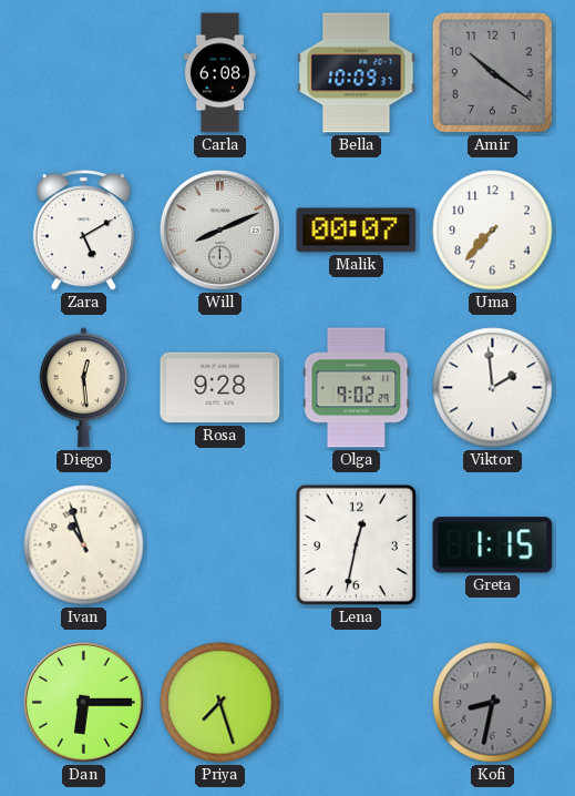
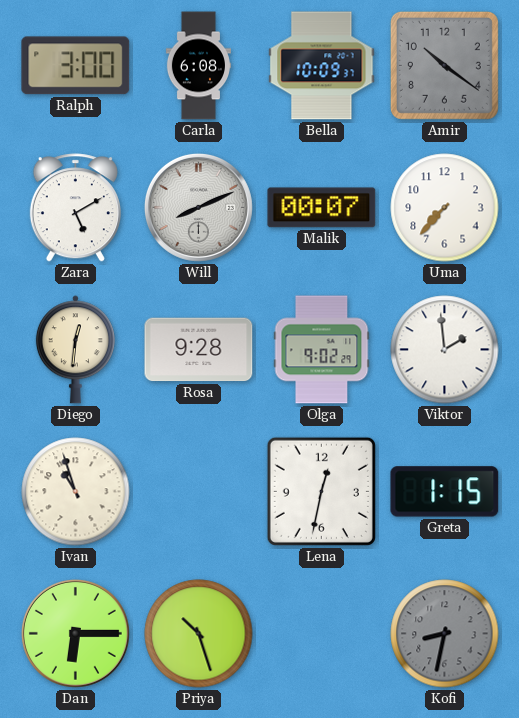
Ralph: none -> 3:00 (76, 66)
Diego: 12:29 -> 12:31 (75, 350)
Priya: 7:27 -> 10:27 (199, 634)
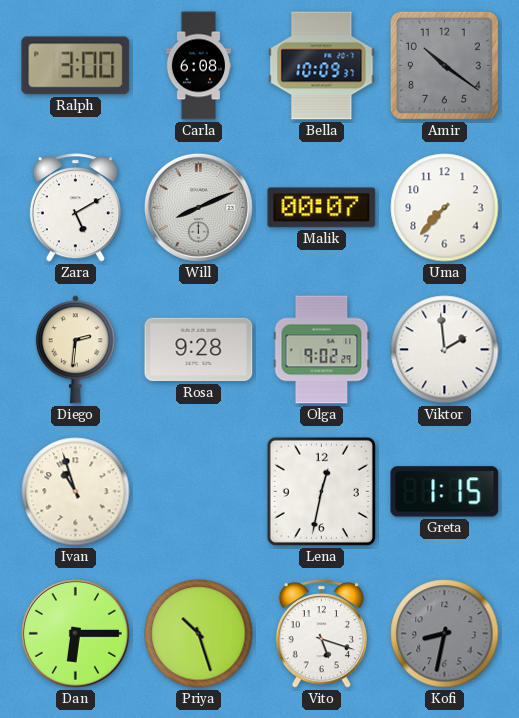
Diego: 12:31 -> 2:31 (75, 350)
Vito: none -> 5:18 (321, 634)
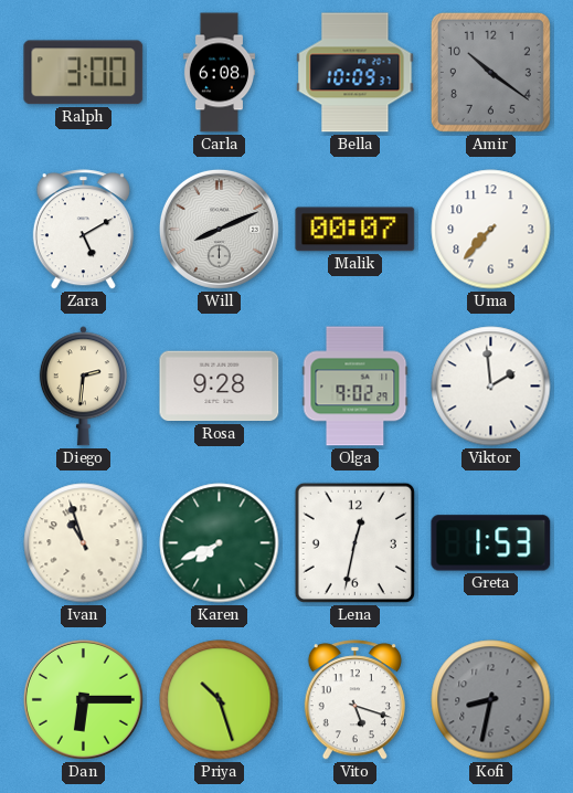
Karen: none -> 7:41 (220, 543)
Greta: 1:15 -> 1:53 (491, 543)
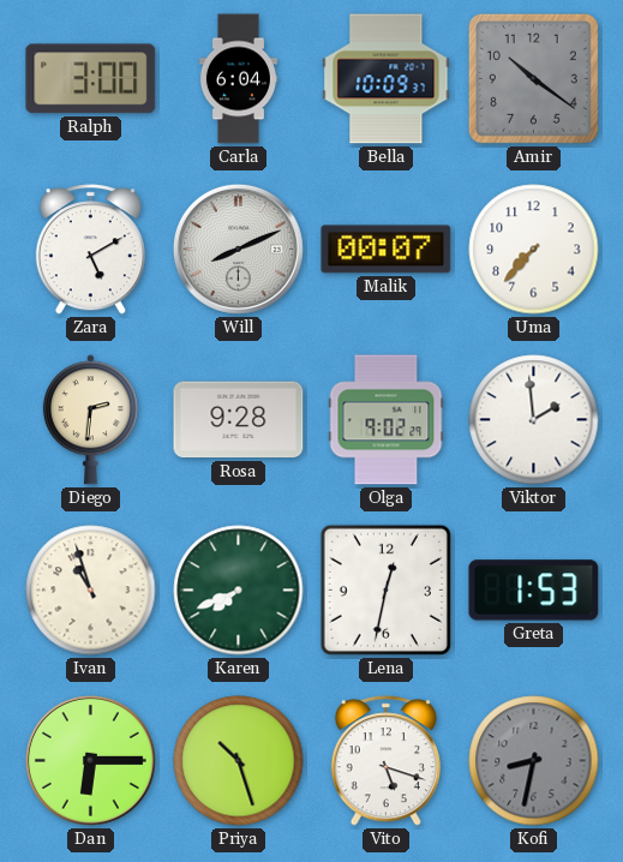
Carla: 6:08 -> 6:04 (238, 79)
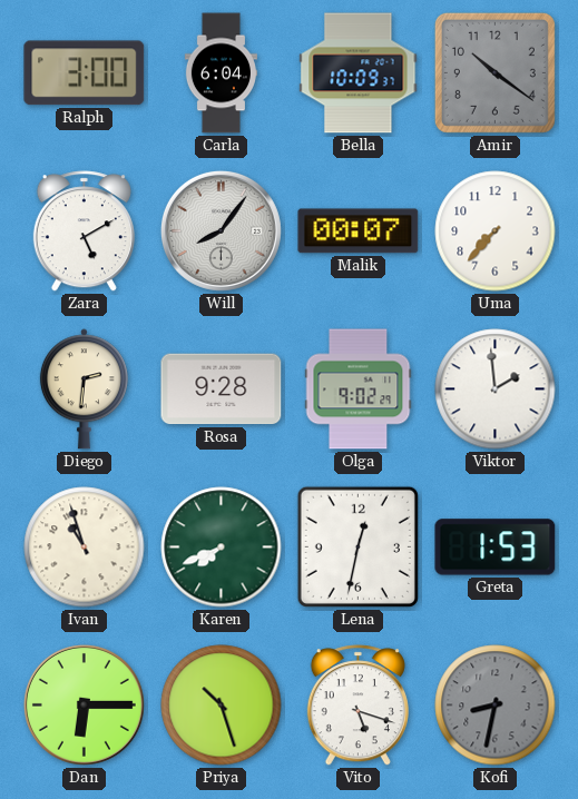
Will: 8:11 -> 8:06 (221, 230)
